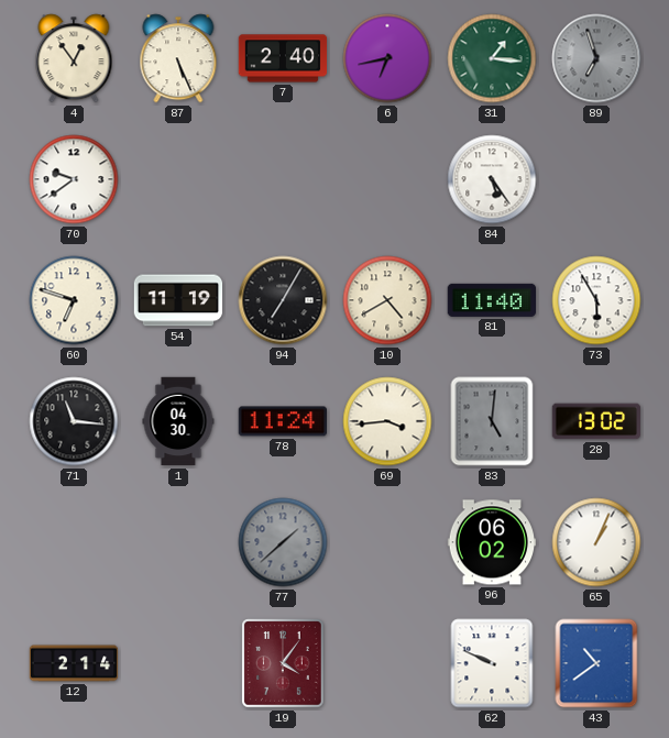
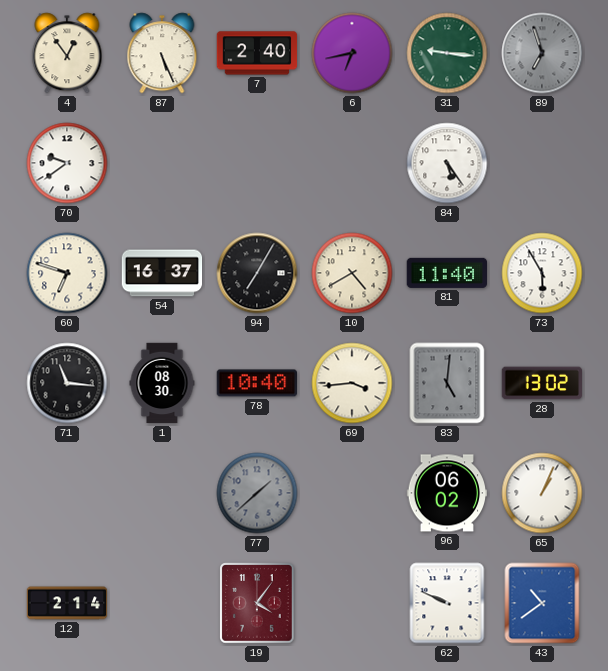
31: 1:16 -> 9:16 (447, 53)
54: 11:19 -> 16:37 (162, 273)
1: 04:30 -> 08:30 (162, 383)
78: 11:24 -> 10:40 (256, 383)
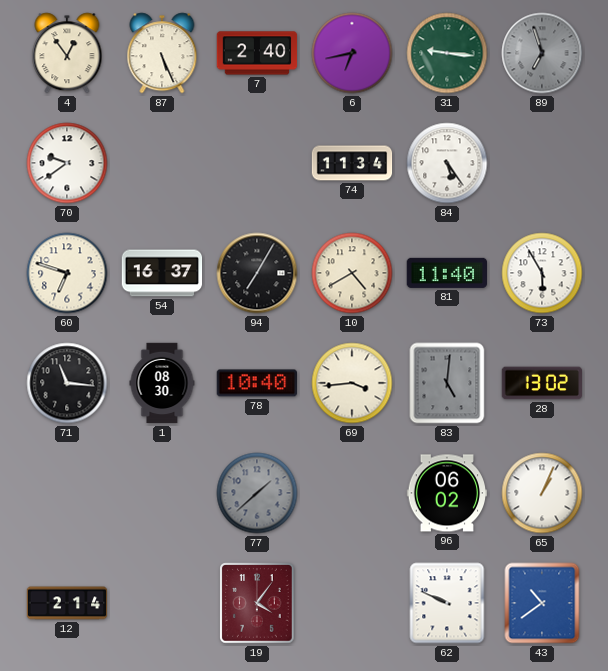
74: none -> 11:34 (352, 163)
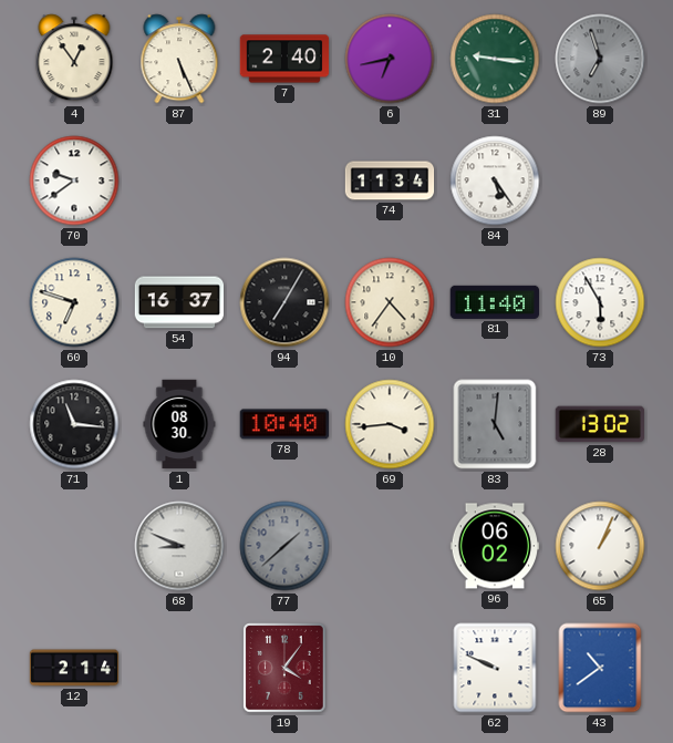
10: 4:40 -> 4:36 (390, 302)
68: none -> 8:49 (179, 546)
